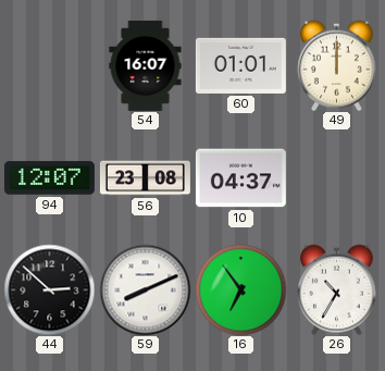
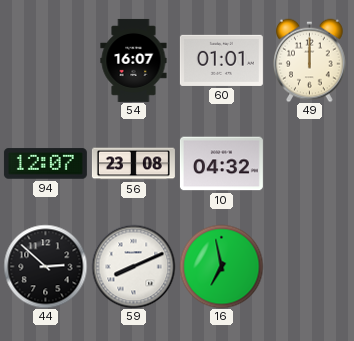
10: 04:37 -> 04:32 (221, 164)
16: 6:54 -> 6:58 (221, 266)
26: 10:35 -> none (337, 289)
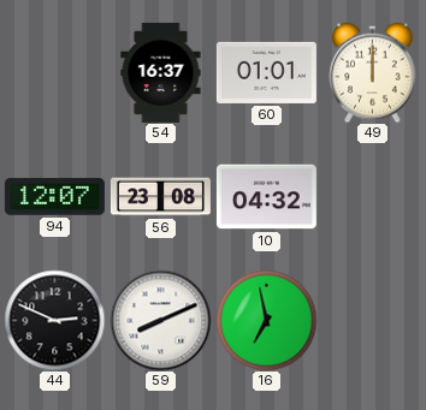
54: 16:07 -> 16:37 (161, 72)
44: 2:52 -> 2:49 (54, 320)
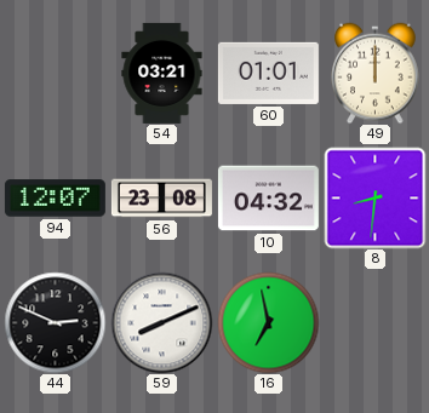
54: 16:37 -> 03:21 (162, 73)
8: none -> 8:31 (374, 197)
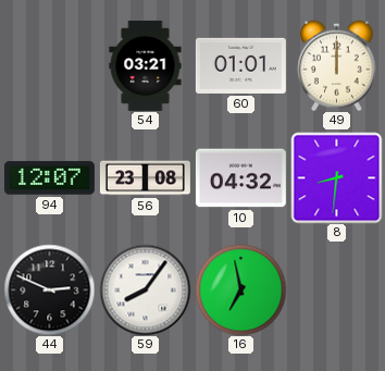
59: 8:11 -> 8:06 (145, 289)
